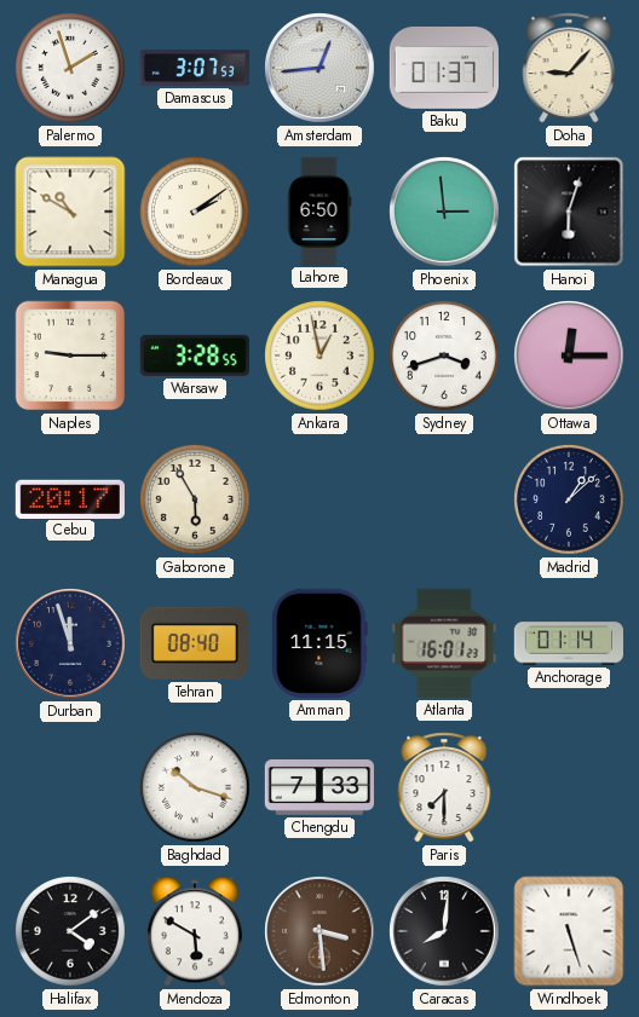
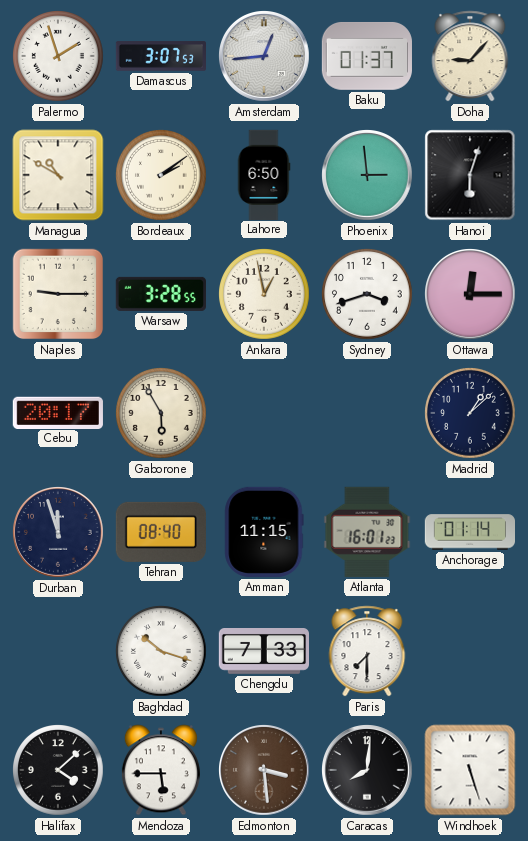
Halifax: 4:09 -> 4:08 (59, 771)
Mendoza: 5:50 -> 5:45 (161, 770)
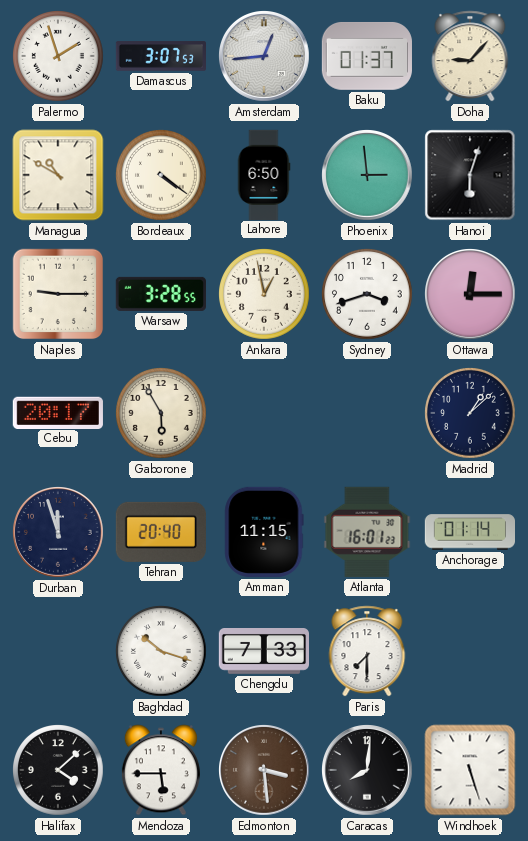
Bordeaux: 2:09 -> 4:21 (162, 176)
Tehran: 08:40 -> 20:40 (161, 532)
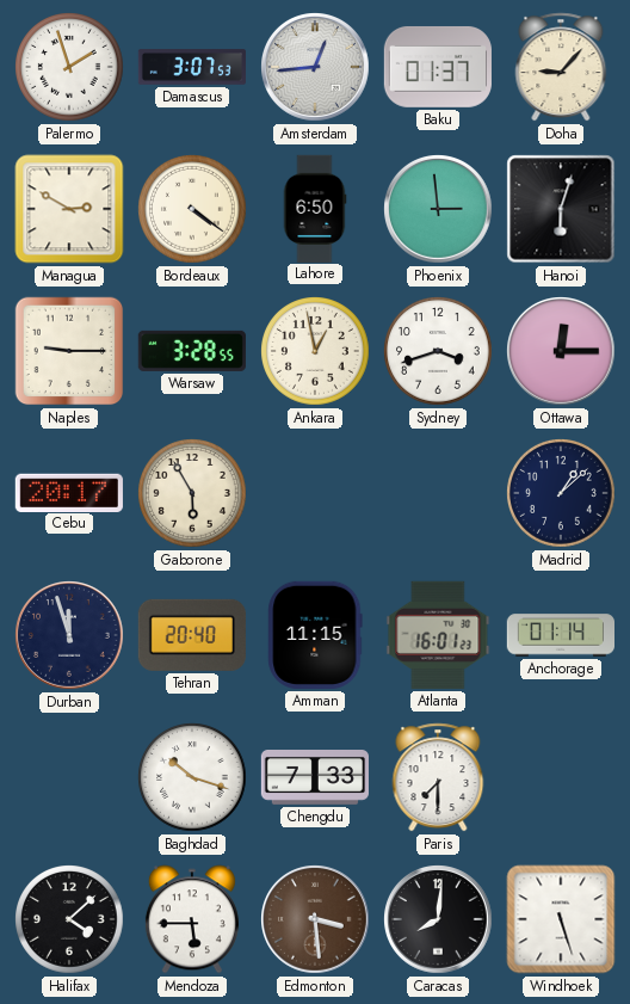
Managua: 10:50 -> 2:50 (69, 209)
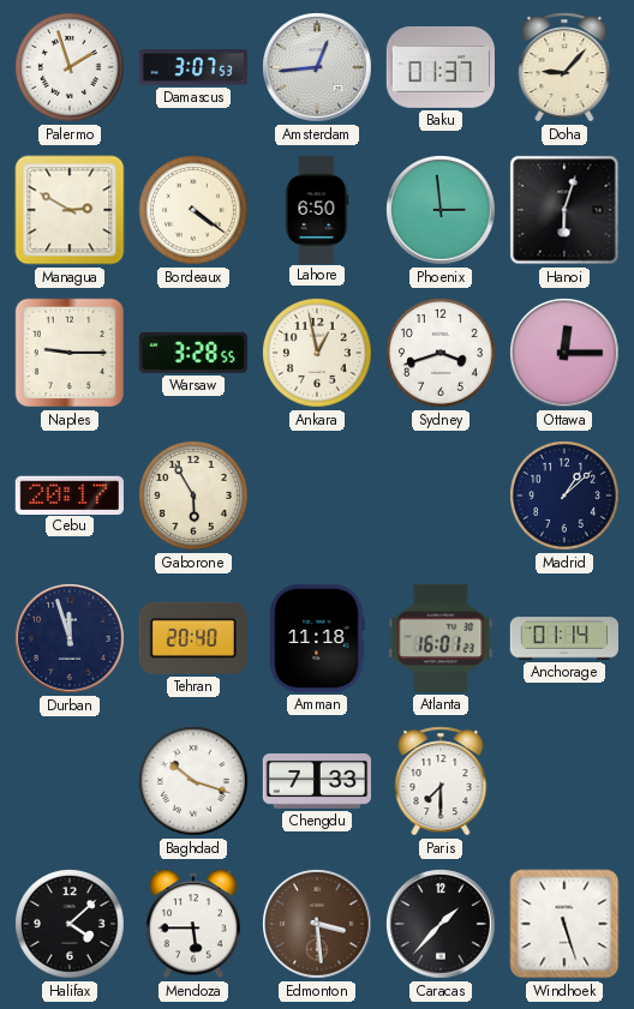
Amman: 11:15 -> 11:18 (317, 638)
Caracas: 8:01 -> 1:37 (442, 925)
